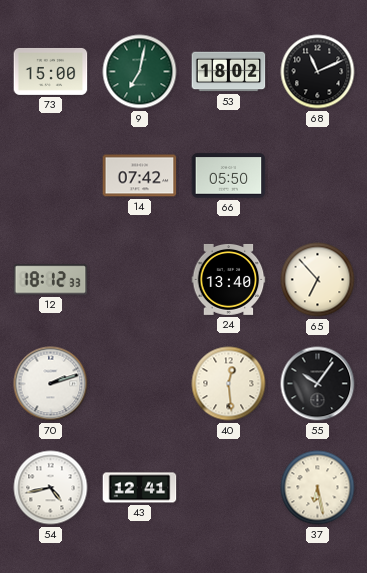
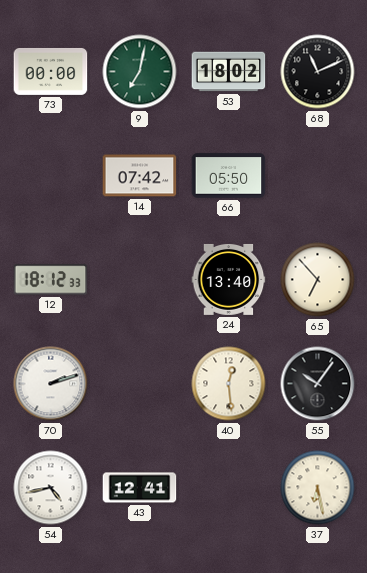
73: 15:00 -> 00:00 (51, 71)
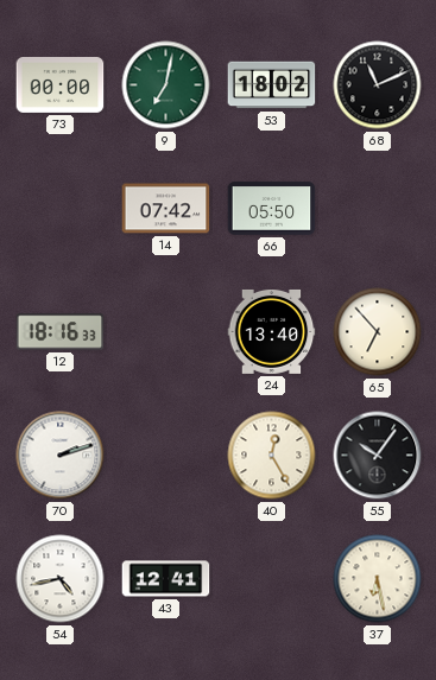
12: 18:12 -> 18:16 (61, 332)
40: 12:29 -> 12:25 (272, 456)
